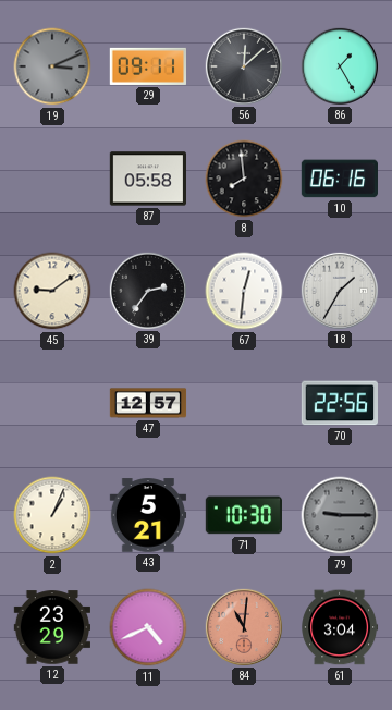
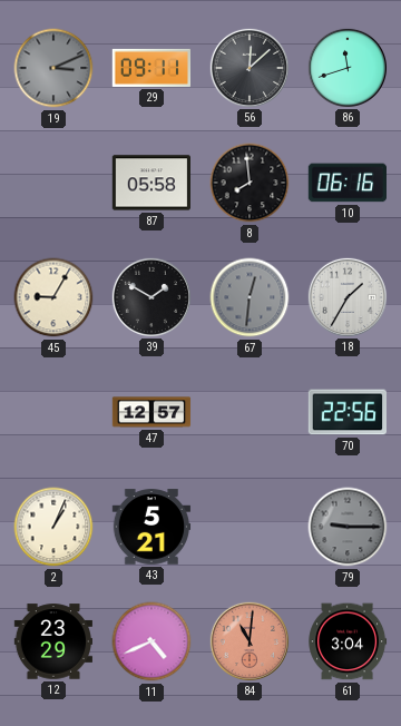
86: 1:25 -> 11:42 (346, 67)
45: 9:09 -> 9:05 (53, 297)
39: 2:36 -> 1:50 (150, 296)
67 dial: white -> grey (250, 297)
71: 10:30 -> none (243, 515)
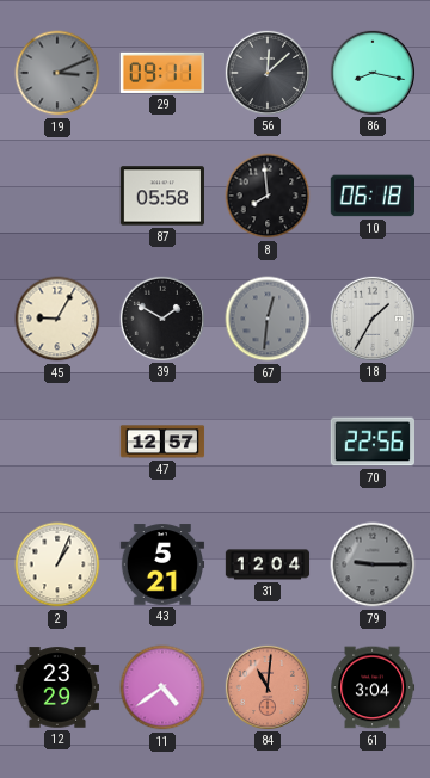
86: 11:42 -> 8:17 (371, 72)
10: 06:16 -> 06:18 (371, 196)
31: none -> 12:04 (268, 564)
11: 4:41 -> 4:39 (162, 687)
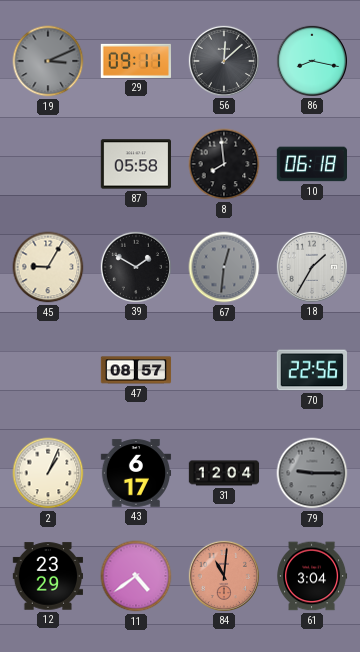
47: 12:57 -> 08:57 (136, 370)
43: 5:21 -> 6:17 (136, 473)
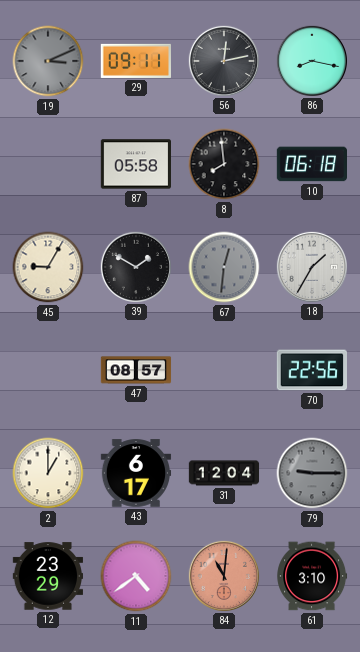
56: 12:08 -> 12:13 (223, 60)
2: 1:04 -> 1:00 (48, 473)
61: 3:04 -> 3:10 (312, 576)
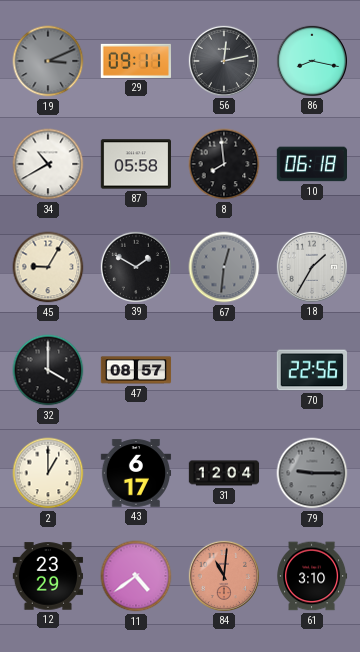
34: none -> 10:40 (48, 164)
32: none -> 4:00 (48, 370)
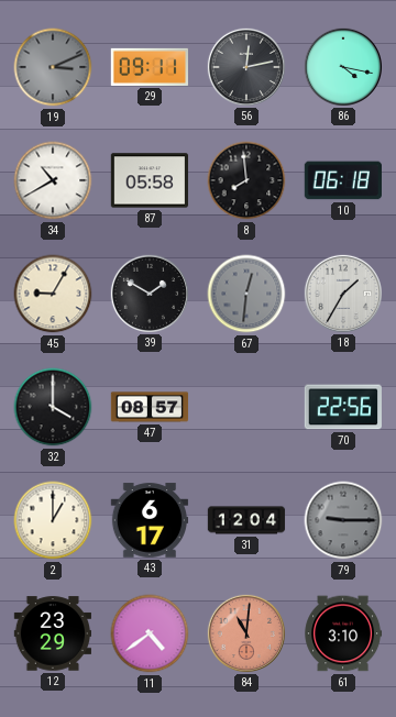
86: 8:17 -> 4:17 (342, 66)
